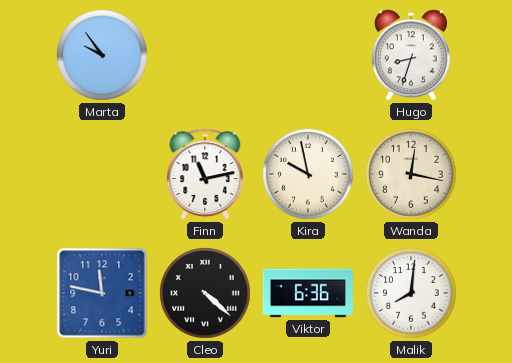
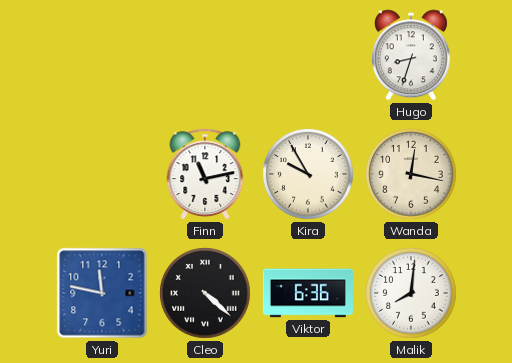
Marta: 9:54 -> none (102, 55)
Kira: 9:58 -> 9:55 (308, 174)
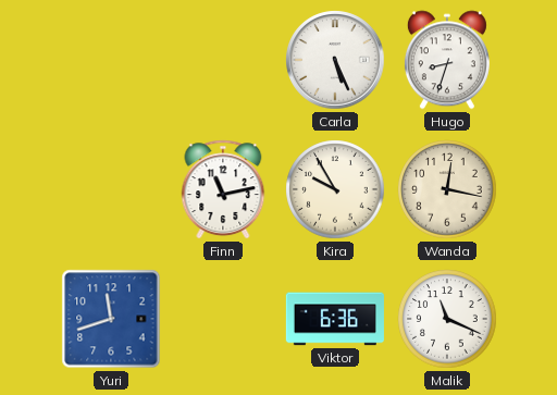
Carla: none -> 5:26 (335, 60)
Yuri: 11:47 -> 11:42 (111, 319)
Cleo: 4:22 -> none (205, 293)
Malik: 8:01 -> 11:19 (447, 319)
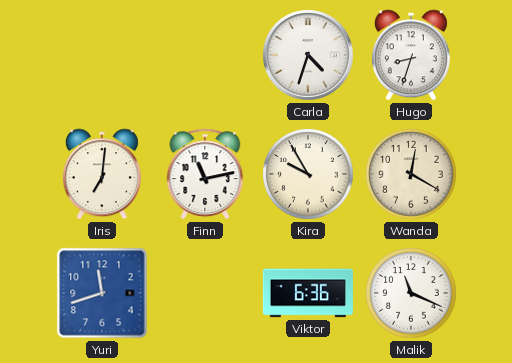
Carla: 5:26 -> 4:33 (308, 55)
Iris: none -> 7:01 (102, 174)
Wanda: 12:17 -> 12:20 (411, 174)
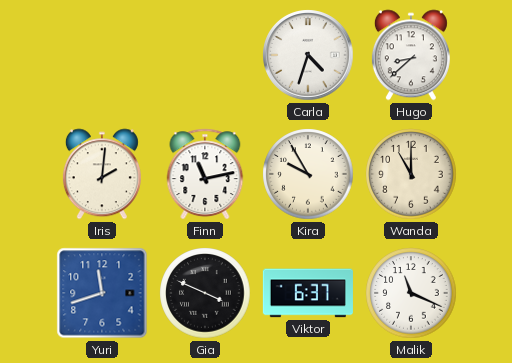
Hugo: 8:33 -> 8:38 (411, 55)
Iris: 7:01 -> 2:01 (102, 174)
Wanda: 12:20 -> 11:00 (411, 174)
Gia: none -> 3:49 (205, 293)
Viktor: 6:36 -> 6:37 (308, 293)
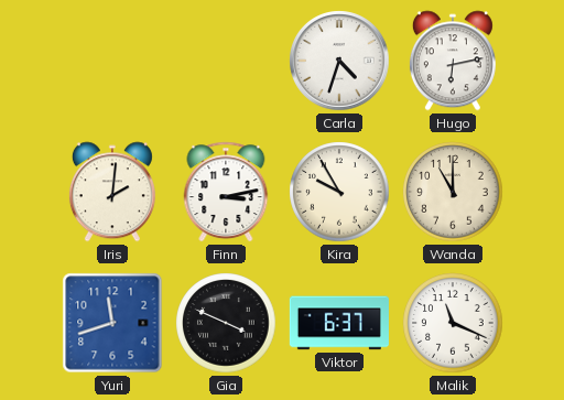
Hugo: 8:38 -> 6:13 (453, 61)
Finn: 11:13 -> 3:13 (226, 192)
